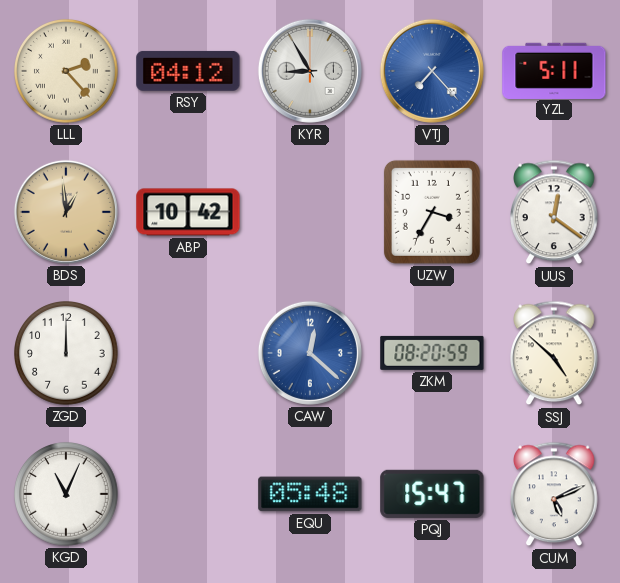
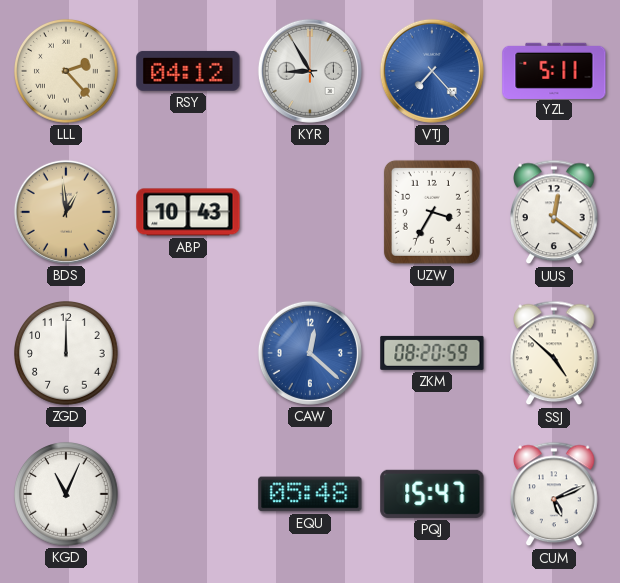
ABP: 10:42 -> 10:43 (188, 212)
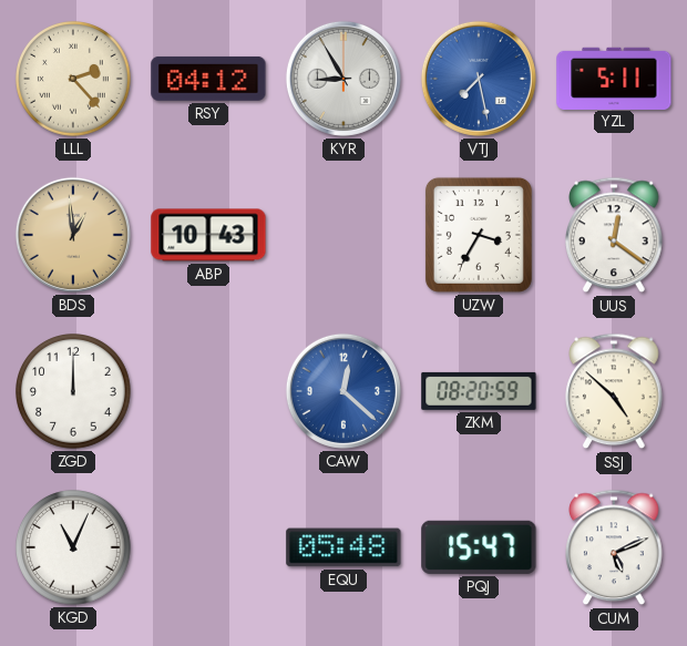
VTJ: 7:23 -> 7:28 (479, 79)
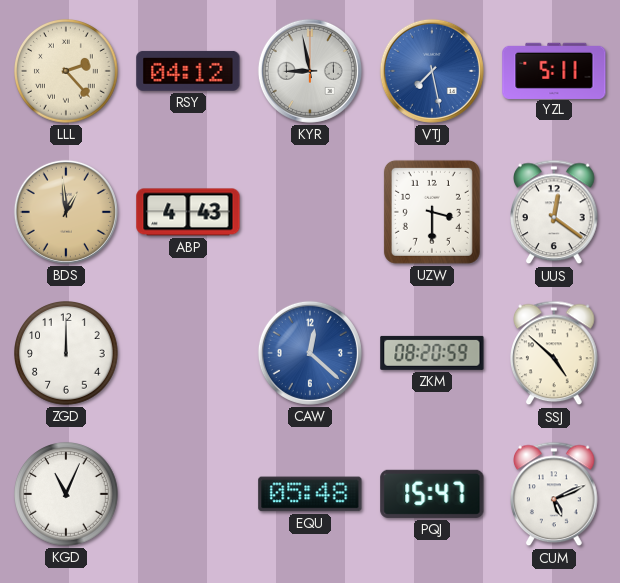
KYR: 8:55 -> 8:58 (310, 71)
ABP: 10:43 -> 4:43 (188, 212)
UZW: 3:35 -> 3:30 (432, 212)
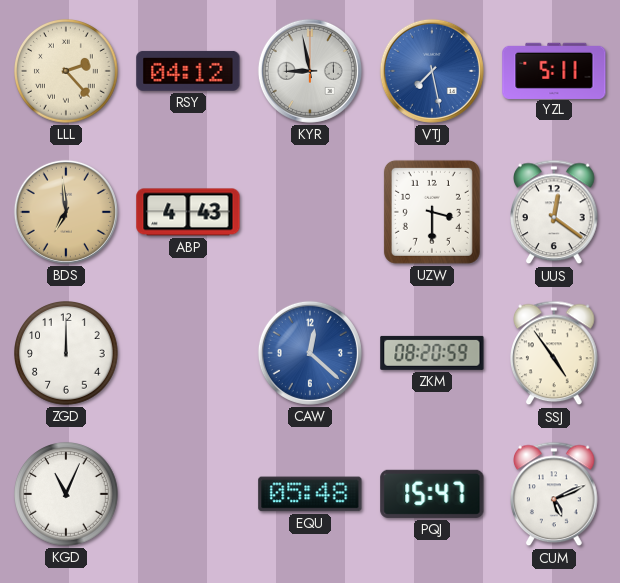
BDS: 12:59 -> 6:59 (66, 212)
SSJ: 4:52 -> 4:54 (555, 353)
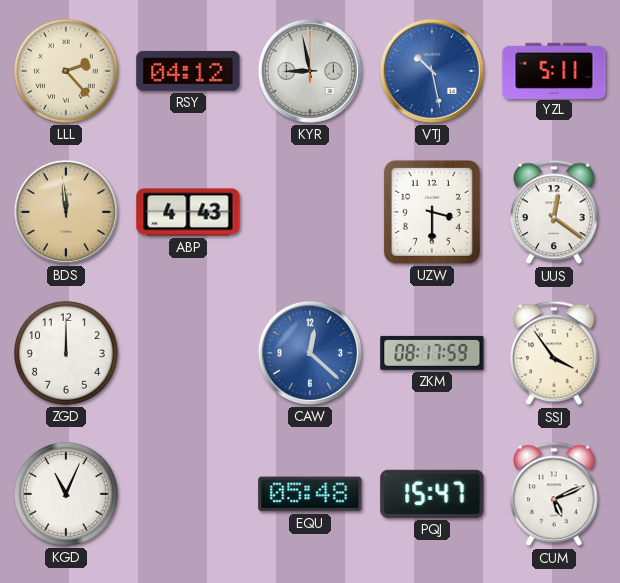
VTJ: 7:28 -> 10:28 (432, 71)
BDS: 6:59 -> 11:59 (66, 212)
ZKM: 08:20 -> 08:17 (432, 353)
SSJ: 4:54 -> 3:54 (555, 353)
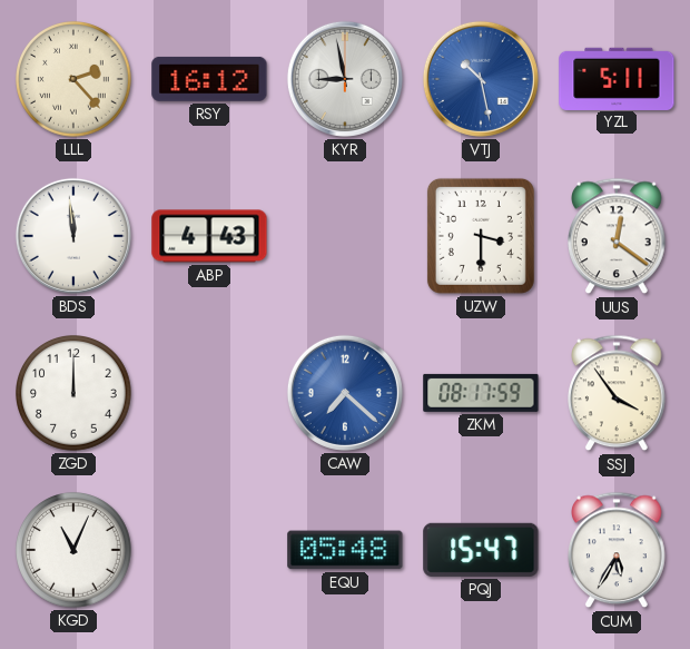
RSY: 04:12 -> 16:12 (209, 79)
BDS dial: champagne -> white (73, 236)
CAW: 12:22 -> 7:22 (345, 393)
CUM: 5:11 -> 5:35 (618, 550)
